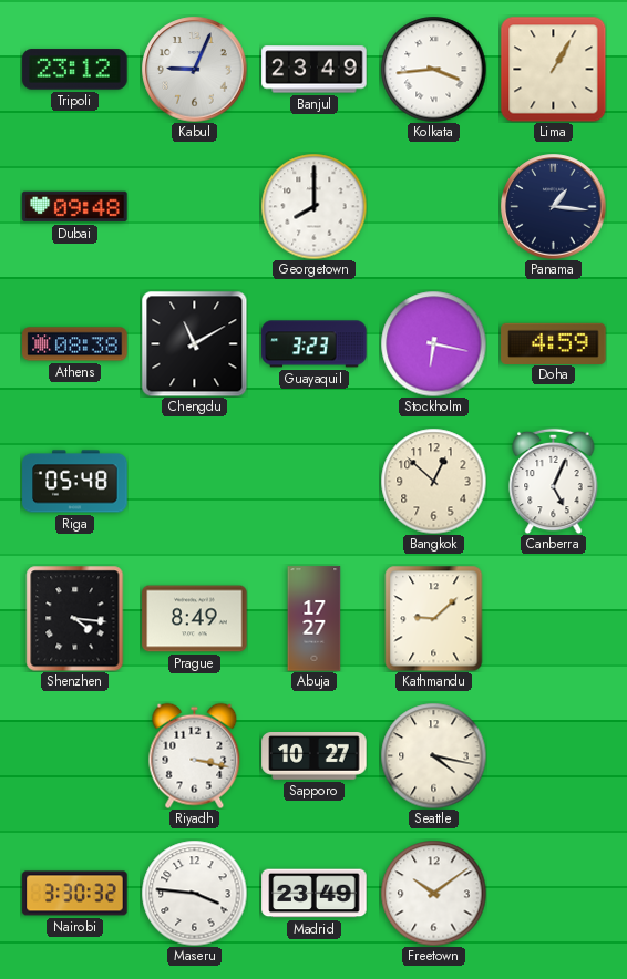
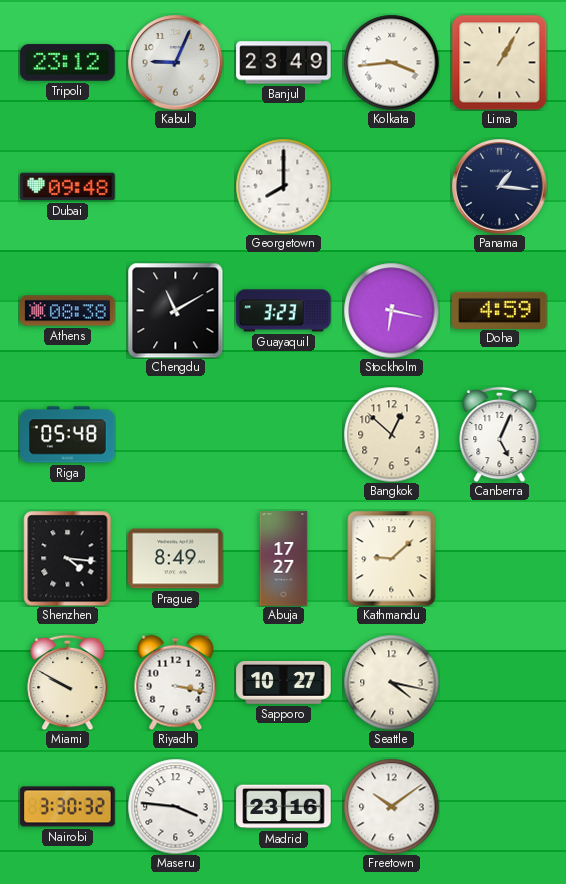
Miami: none -> 9:50 (68, 682)
Madrid: 23:49 -> 23:16 (284, 807)
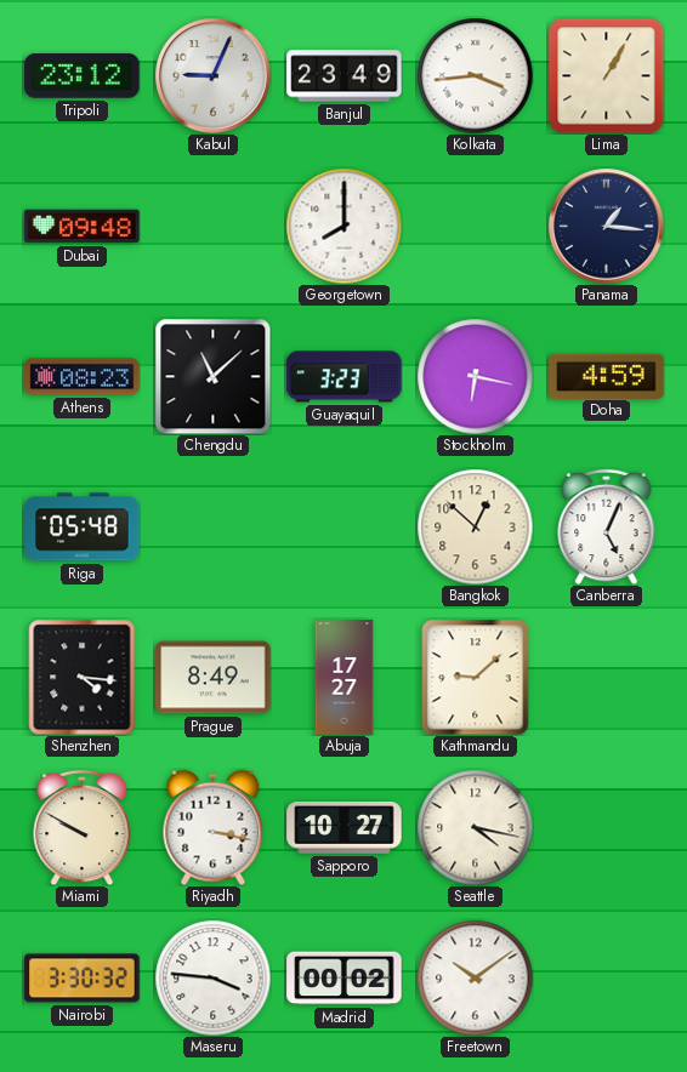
Athens: 08:38 -> 08:23 (83, 377)
Chengdu: 11:10 -> 11:08 (212, 376)
Madrid: 23:16 -> 00:02 (345, 979)
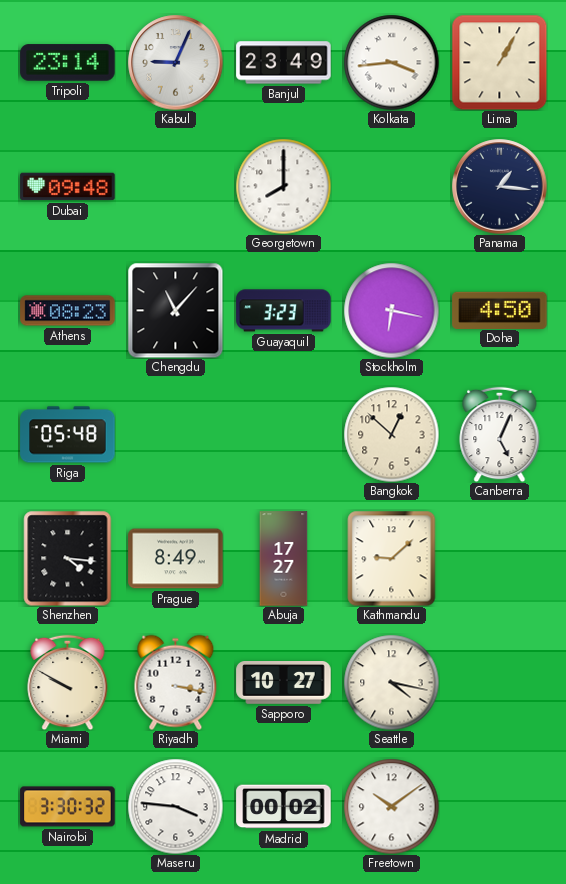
Tripoli: 23:12 -> 23:14 (68, 63)
Chengdu: 11:08 -> 11:07 (175, 310)
Doha: 4:59 -> 4:50 (500, 310)
